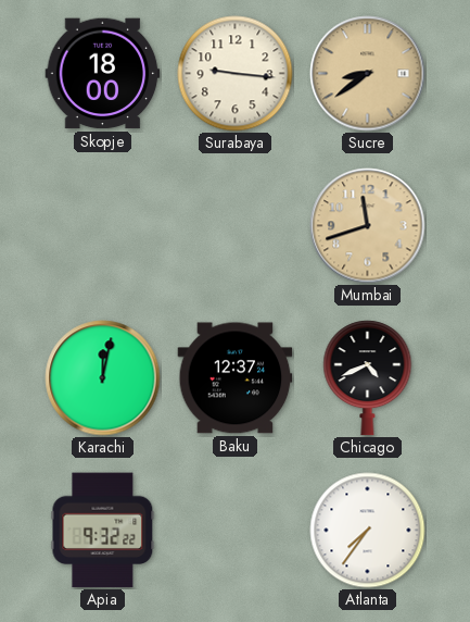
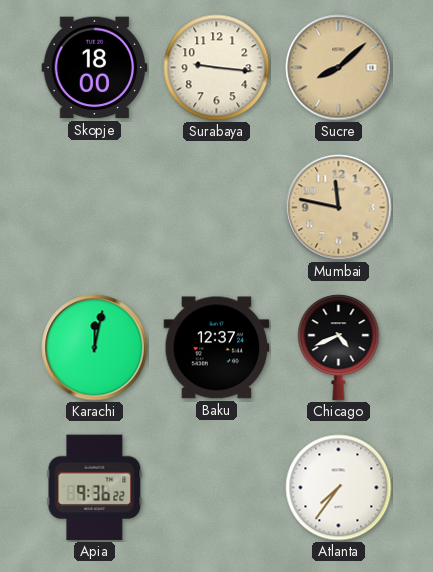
Sucre: 8:39 -> 8:08 (339, 68)
Mumbai: 11:42 -> 11:47 (339, 208)
Apia: 9:32 -> 9:36 (95, 488)
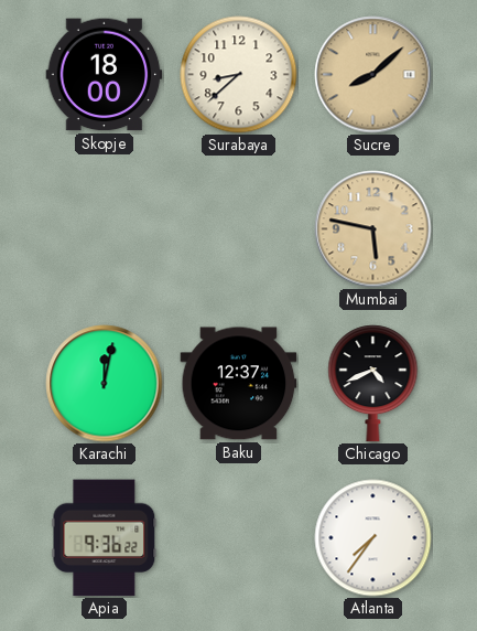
Surabaya: 9:16 -> 8:38 (239, 75)
Mumbai: 11:47 -> 5:47 (373, 229)
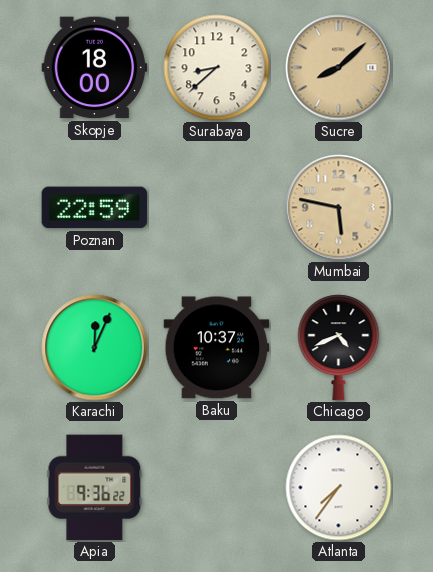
Poznan: none -> 22:59 (95, 208)
Karachi: 12:02 -> 12:04 (95, 348)
Baku: 12:37 -> 10:37 (217, 348)
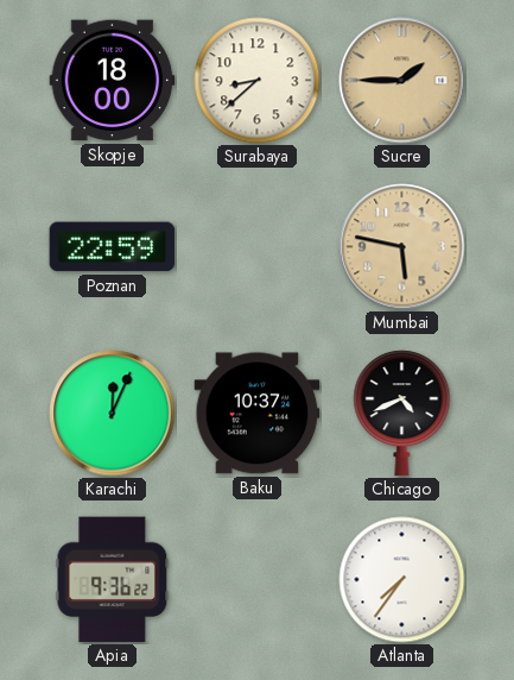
Sucre: 8:08 -> 1:45 (402, 81)
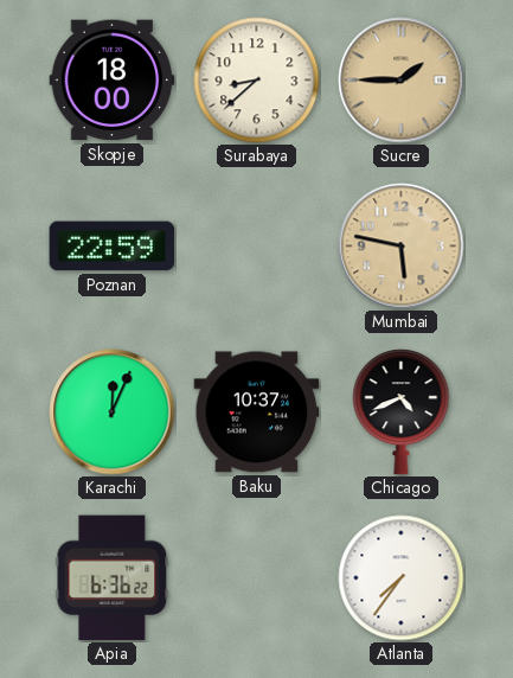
Apia: 9:36 -> 6:36 (113, 578)
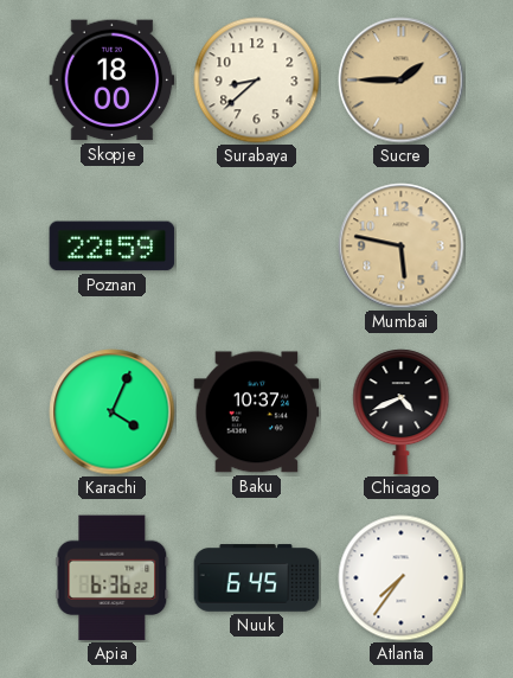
Karachi: 12:04 -> 4:04 (113, 412)
Nuuk: none -> 6:45 (257, 578)
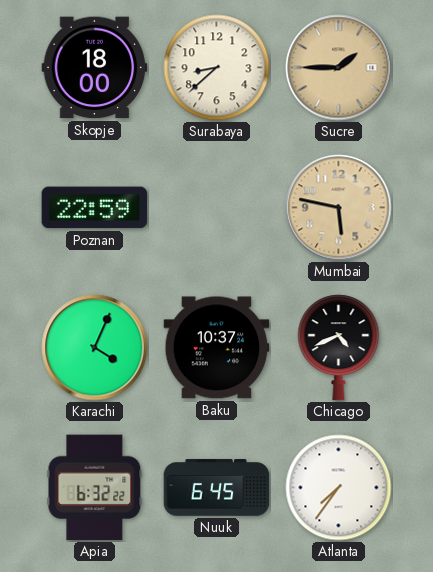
Apia: 6:36 -> 6:32 (95, 488)
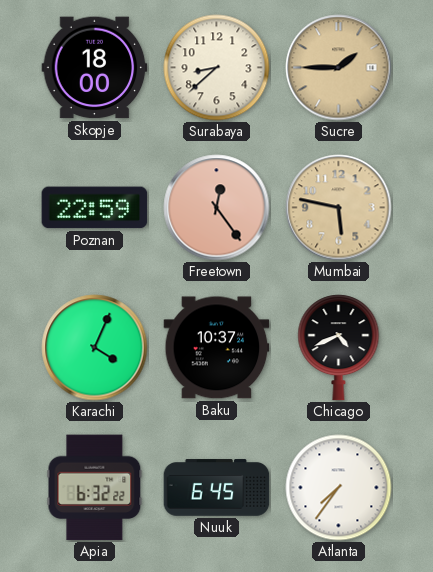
Freetown: none -> 12:24 (217, 208)
